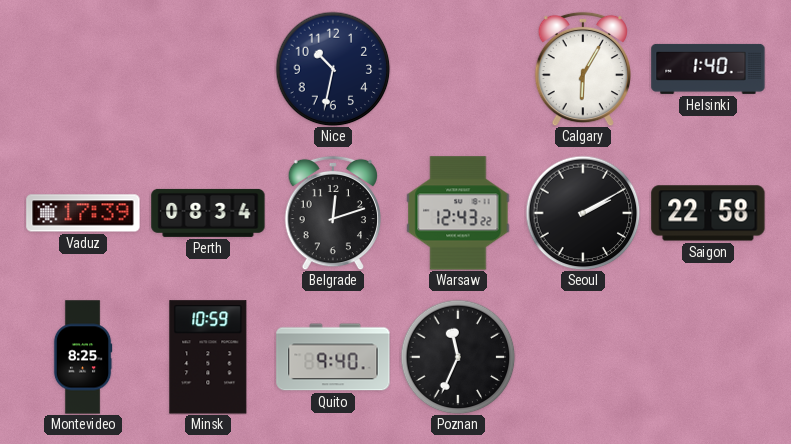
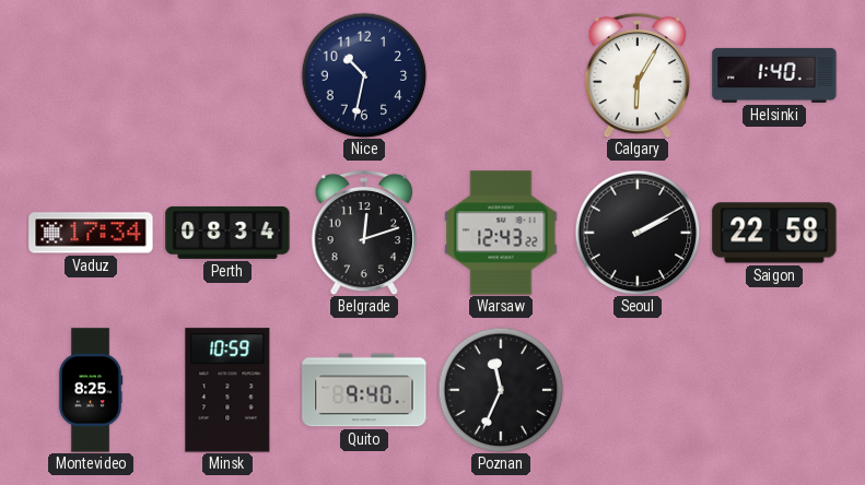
Vaduz: 17:39 -> 17:34 (91, 233)
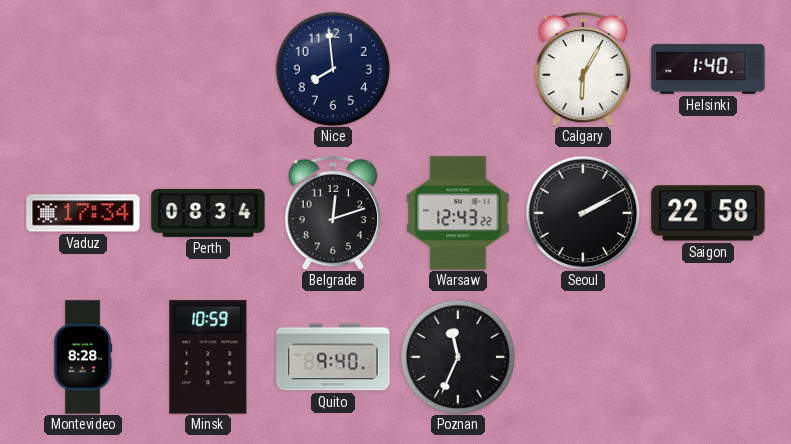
Nice: 10:32 -> 7:59 (333, 69)
Montevideo: 8:25 -> 8:28 (83, 357)
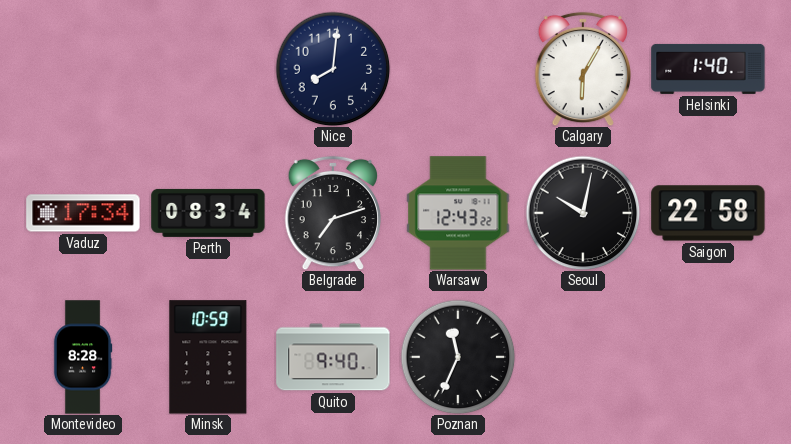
Nice: 7:59 -> 8:01 (333, 69)
Belgrade: 12:12 -> 7:12 (332, 213)
Seoul: 2:10 -> 10:02 (583, 213)
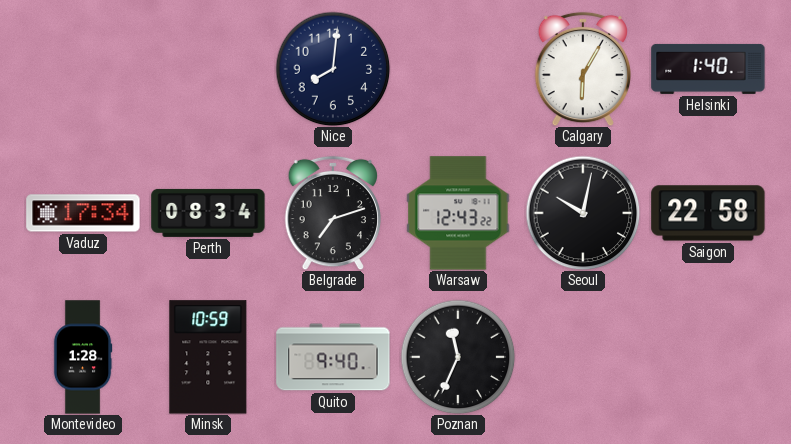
Montevideo: 8:28 -> 1:28 (83, 357)
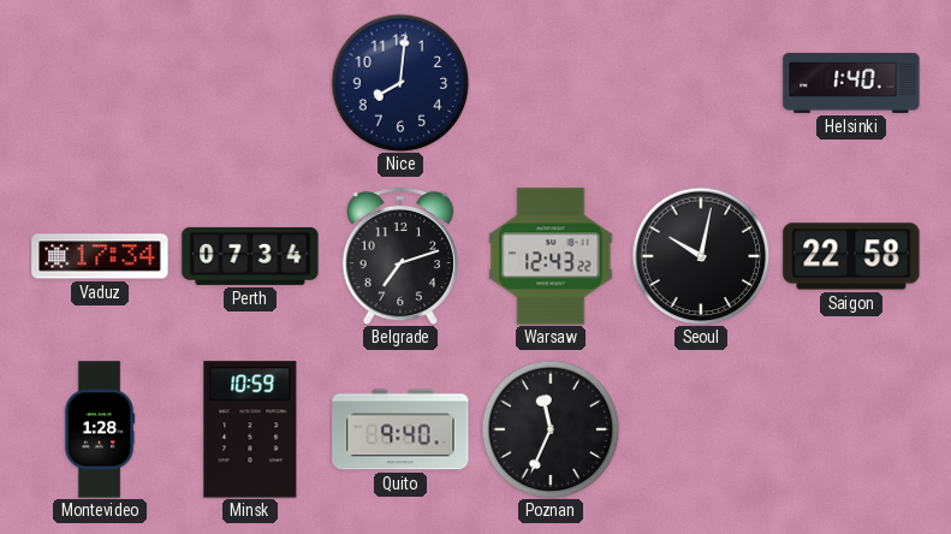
Calgary: 6:05 -> none (582, 69)
Perth: 08:34 -> 07:34 (250, 256)
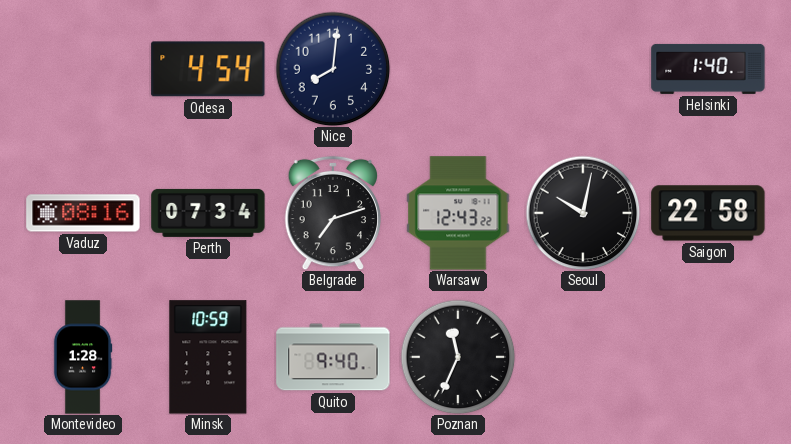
Odesa: none -> 4:54 (208, 69)
Vaduz: 17:34 -> 08:16 (83, 213)
